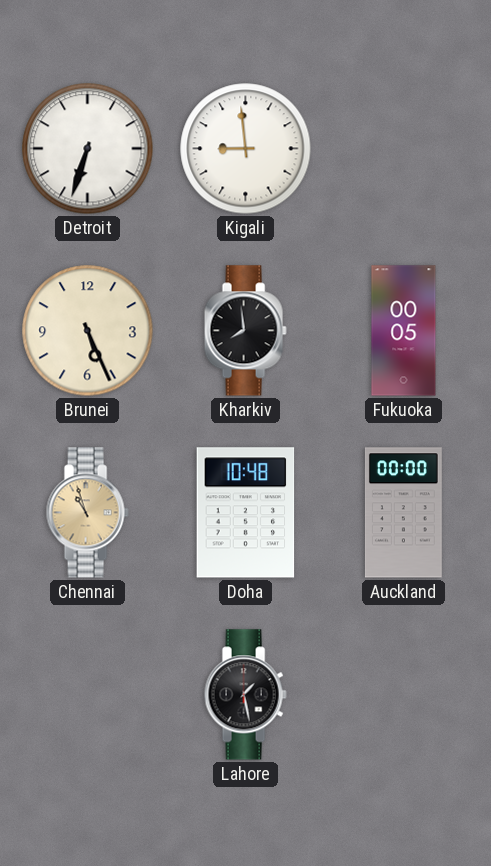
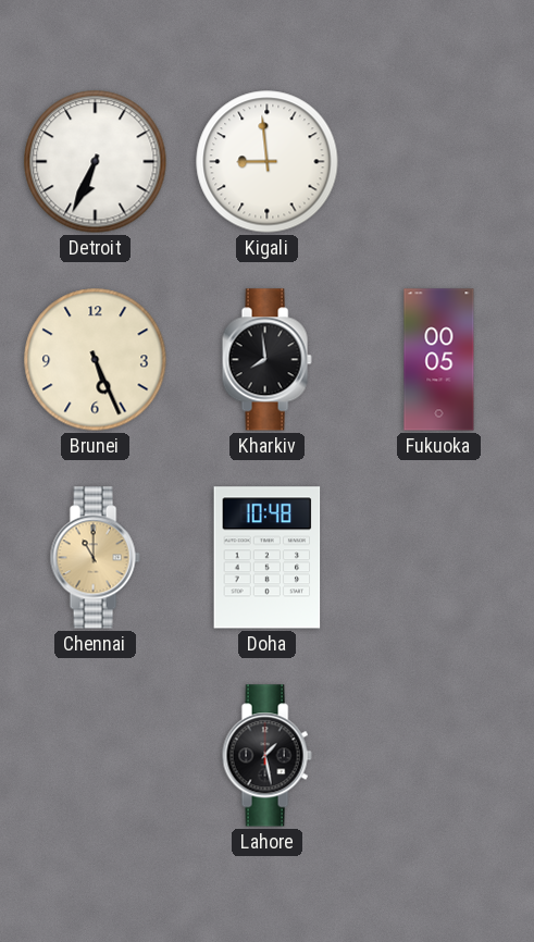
Detroit: 6:33 -> 6:34 (96, 162)
Chennai: 10:57 -> 11:00 (95, 558)
Auckland: 00:00 -> none (403, 513)
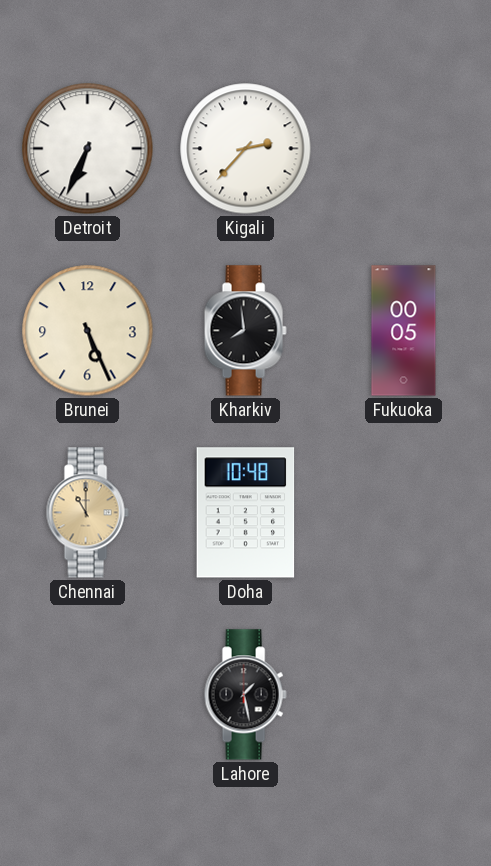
Kigali: 8:59 -> 2:37 (246, 149)
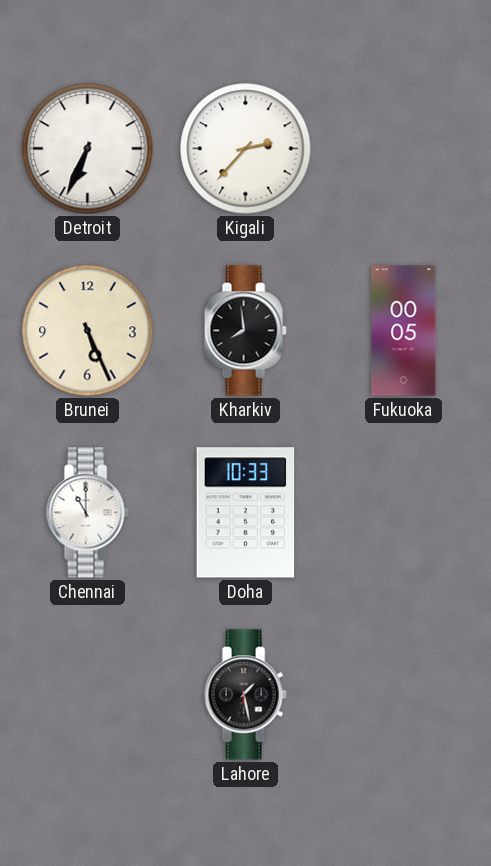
Chennai dial: champagne -> white (87, 513)
Doha: 10:48 -> 10:33 (246, 513)
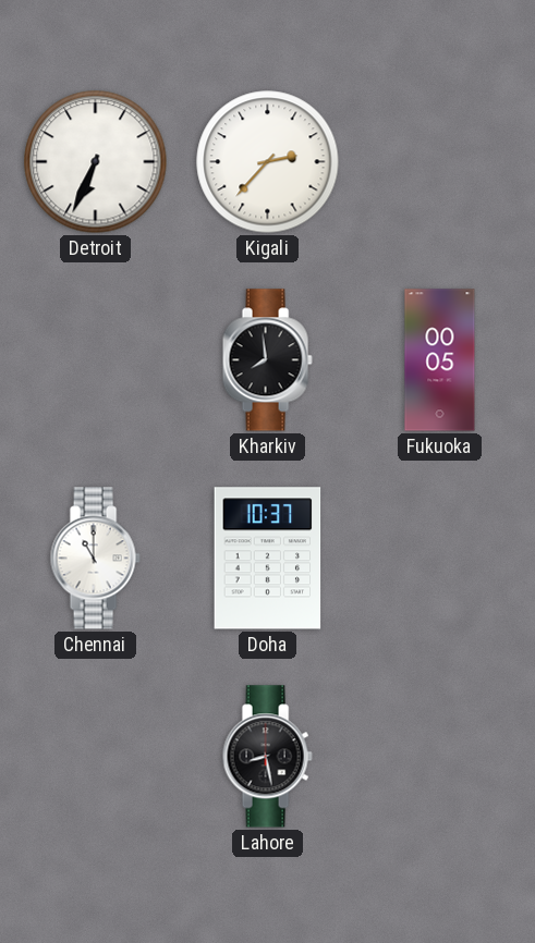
Brunei: 5:26 -> none (88, 331)
Doha: 10:33 -> 10:37 (268, 559)
Lahore: 1:28 -> 8:28 (267, 757)
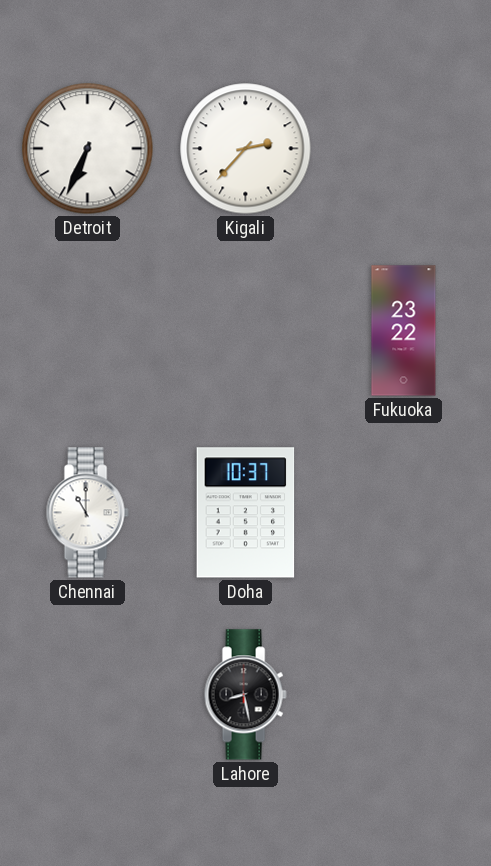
Kharkiv: 7:59 -> none (267, 360)
Fukuoka: 00:05 -> 23:22 (404, 331)
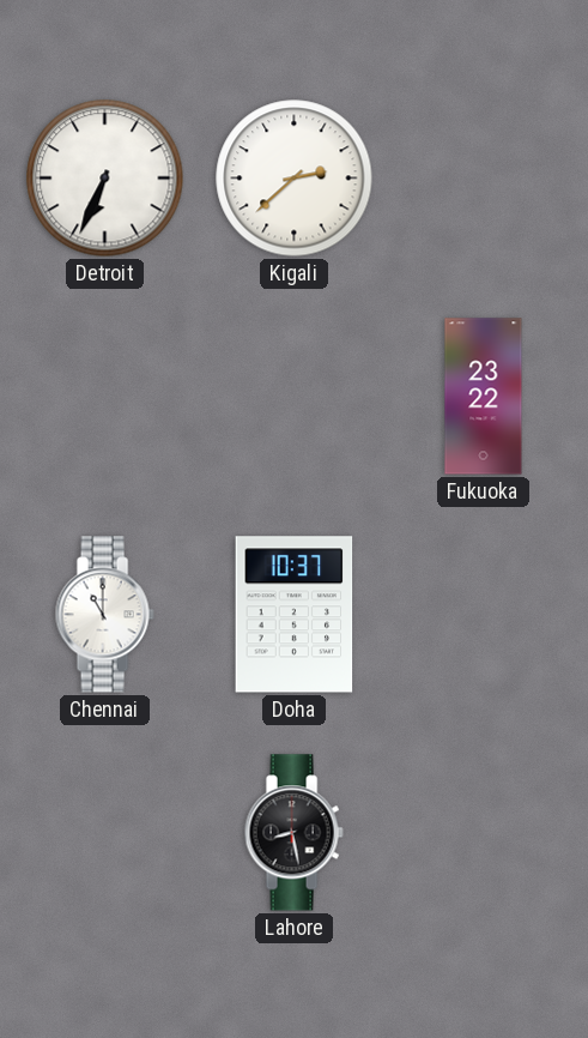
Kigali: 2:37 -> 2:38 (295, 179)
